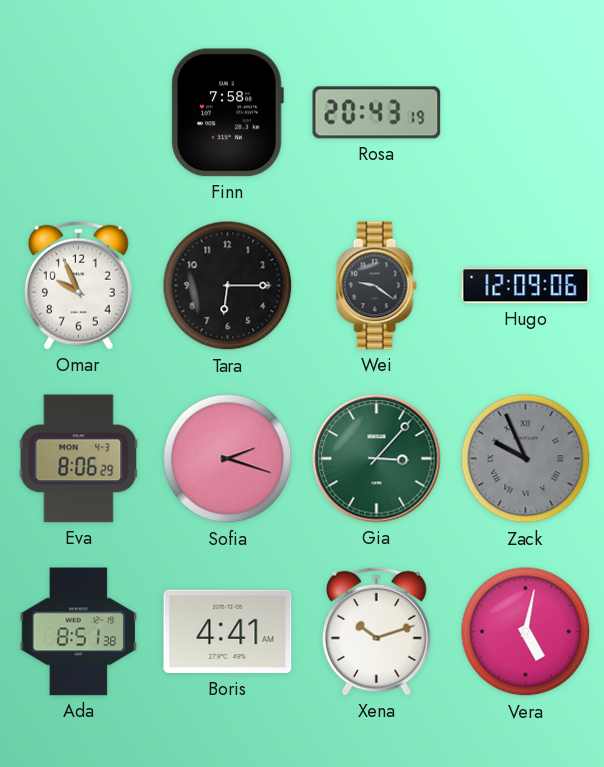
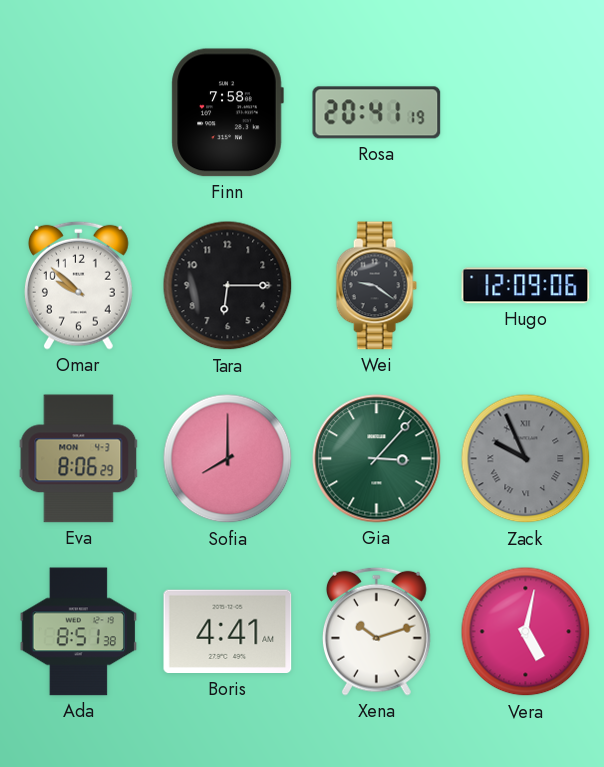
Rosa: 20:43 -> 20:41 (377, 113)
Omar: 9:56 -> 9:52 (78, 285)
Sofia: 2:18 -> 8:00 (228, 459)
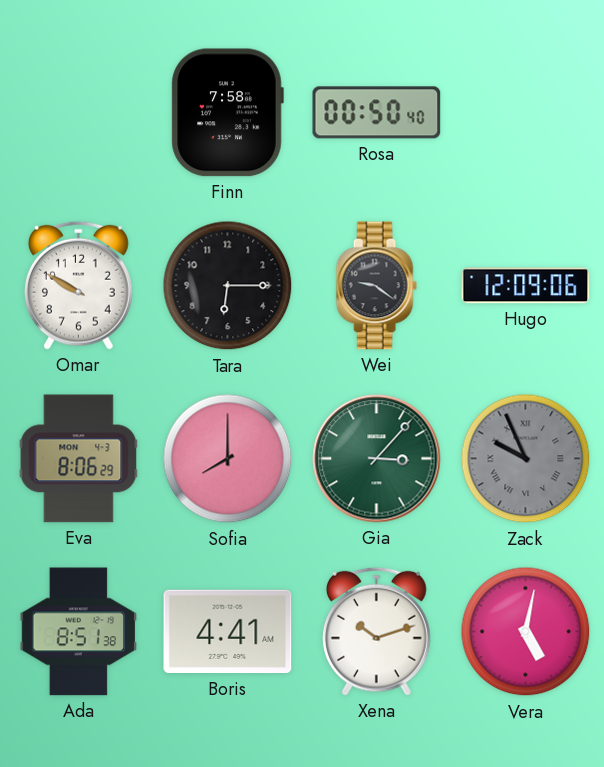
Rosa: 20:41 -> 00:50 (377, 113)
Omar: 9:52 -> 9:50 (78, 285)
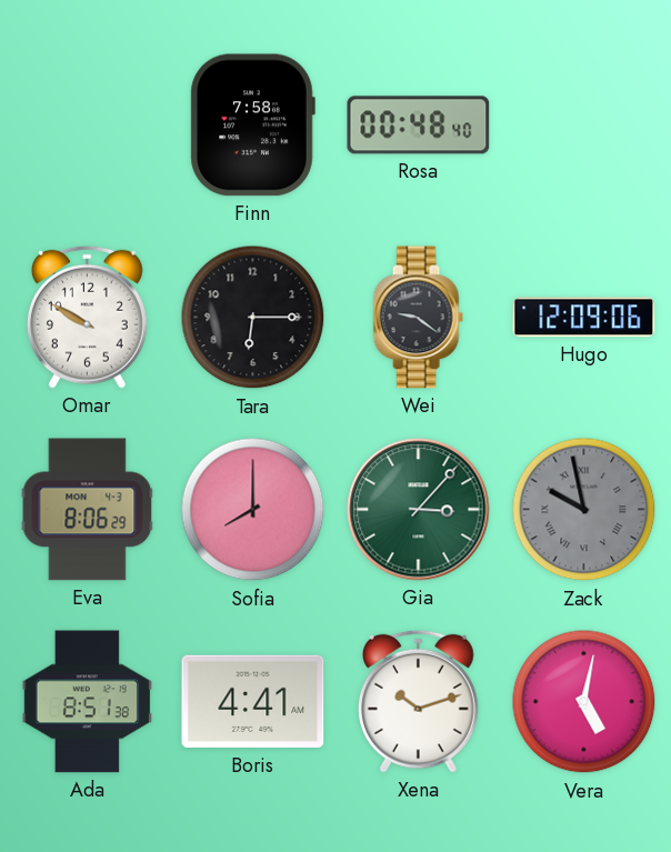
Rosa: 00:50 -> 00:48 (419, 126)
Zack: 9:56 -> 9:58 (584, 510)
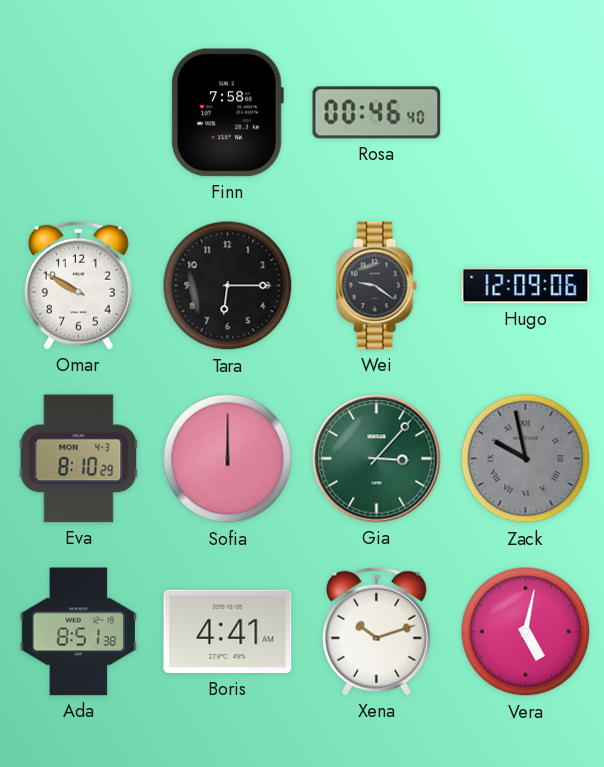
Rosa: 00:48 -> 00:46 (377, 113)
Eva: 8:06 -> 8:10 (79, 459)
Sofia: 8:00 -> 12:00 (228, 459)
